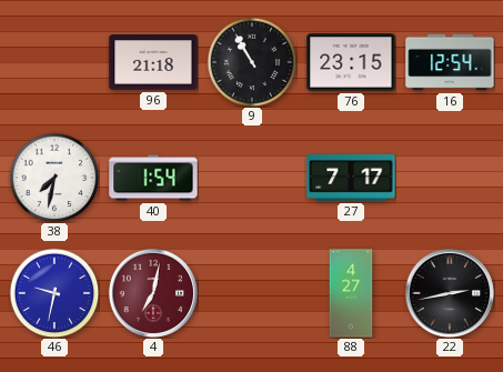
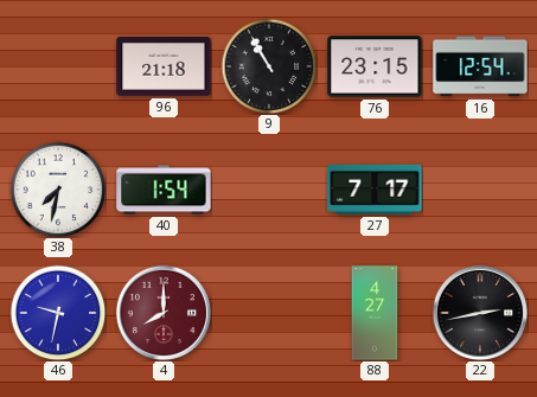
4: 7:02 -> 8:00 (162, 312)
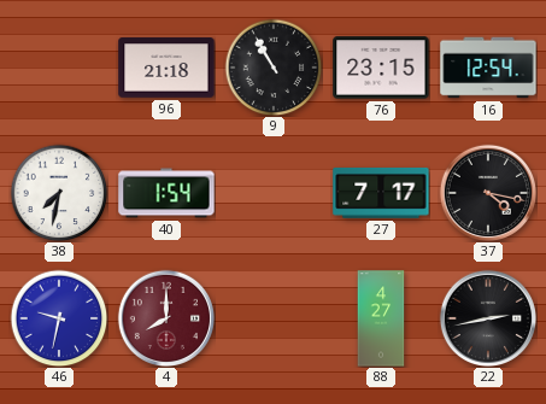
37: none -> 4:17 (487, 192)
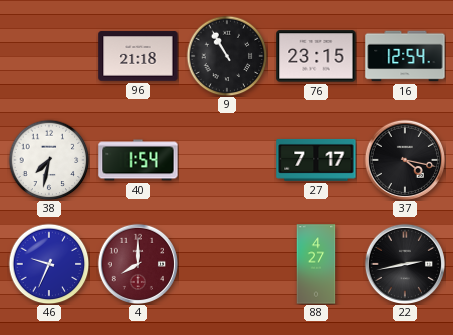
46: 9:32 -> 9:34 (49, 264)
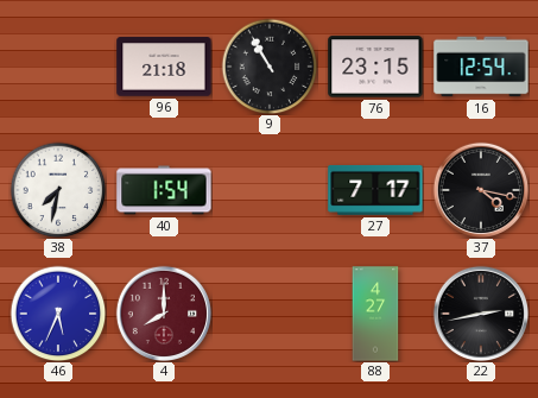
46: 9:34 -> 5:34 (58, 314)
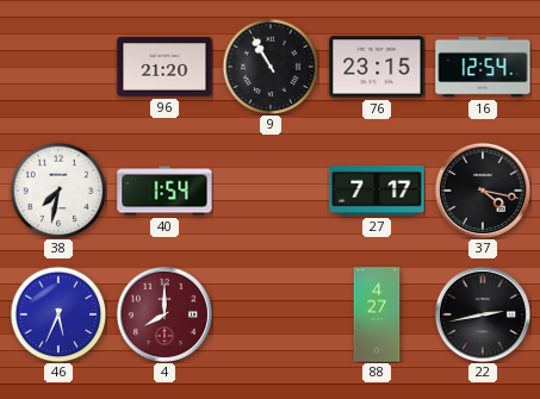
96: 21:18 -> 21:20 (165, 67)
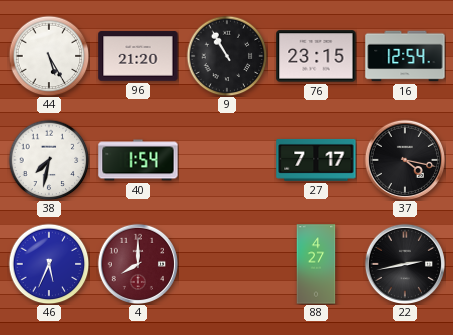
44: none -> 5:25 (49, 56)
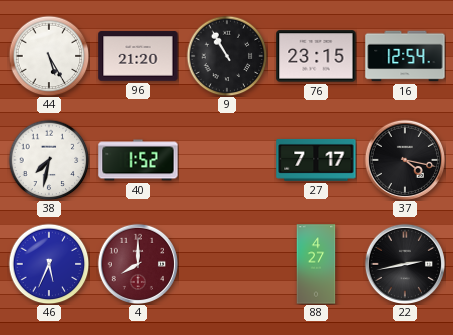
40: 1:54 -> 1:52 (138, 160)
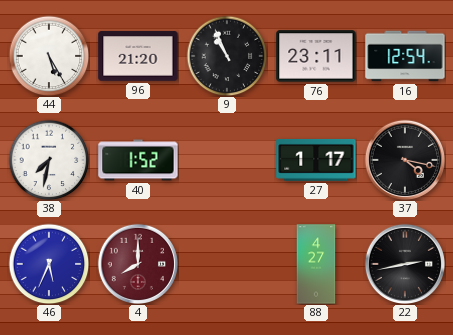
9: 10:55 -> 10:56 (227, 56)
76: 23:15 -> 23:11 (316, 56)
27: 7:17 -> 1:17 (316, 160)
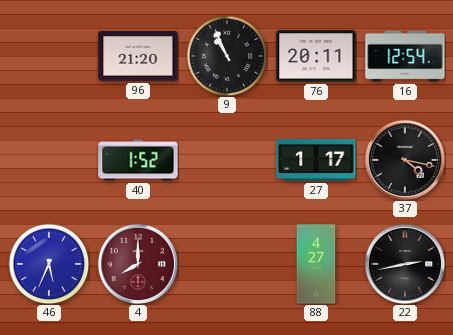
44: 5:25 -> none (49, 56)
76: 23:11 -> 20:11 (316, 56)
38: 7:32 -> none (49, 160)
